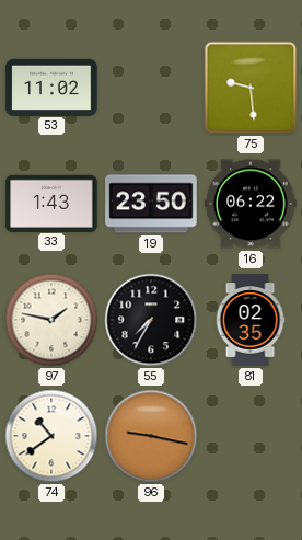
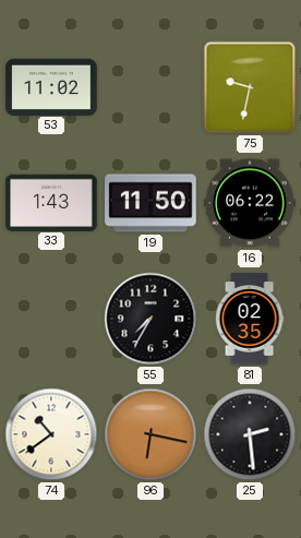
75: 9:29 -> 9:32 (250, 87)
19: 23:50 -> 11:50 (150, 203)
97: 1:47 -> none (51, 320)
96: 9:17 -> 6:17 (150, 434)
25: none -> 2:29 (250, 434)
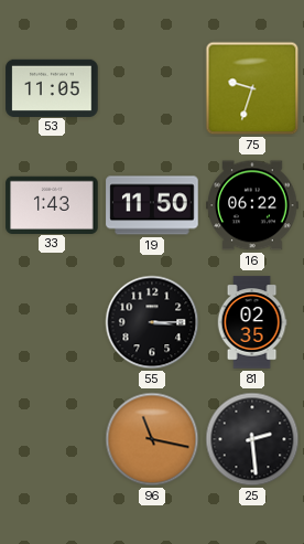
53: 11:02 -> 11:05 (52, 87)
75: 9:32 -> 9:33 (252, 88)
55: 7:35 -> 3:15 (152, 322)
74: 10:39 -> none (51, 434)
96: 6:17 -> 11:17 (152, 439)
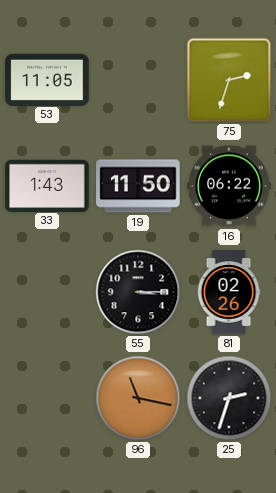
75: 9:33 -> 2:33 (229, 80)
81: 02:35 -> 02:26 (229, 292)
25: 2:29 -> 2:33 (229, 398)
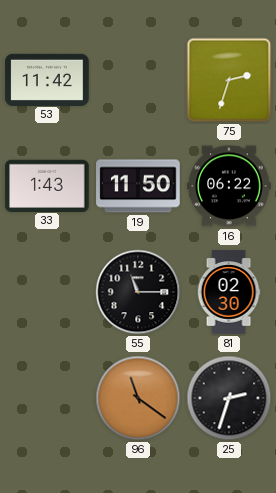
53: 11:05 -> 11:42 (47, 79)
55: 3:15 -> 11:15 (138, 292)
81: 02:26 -> 02:30 (229, 292)
96: 11:17 -> 11:21 (138, 398)
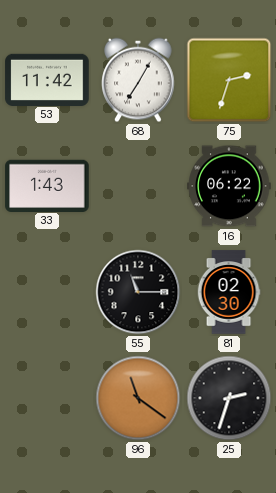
68: none -> 7:05 (138, 80)
19: 11:50 -> none (138, 186)
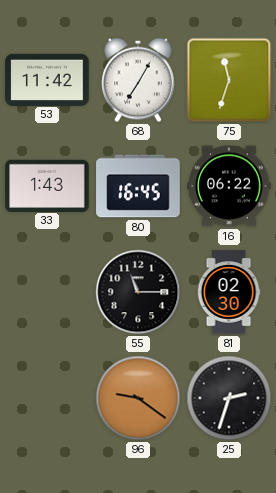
75: 2:33 -> 11:33 (229, 80)
80: none -> 16:45 (138, 186)
96: 11:21 -> 9:21 (138, 398)
